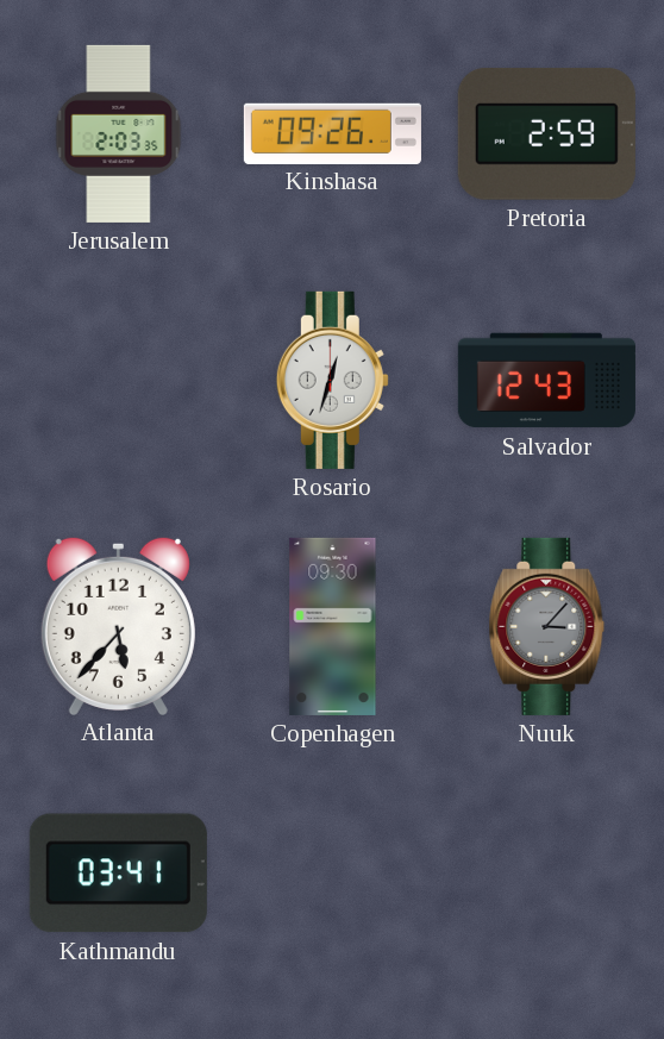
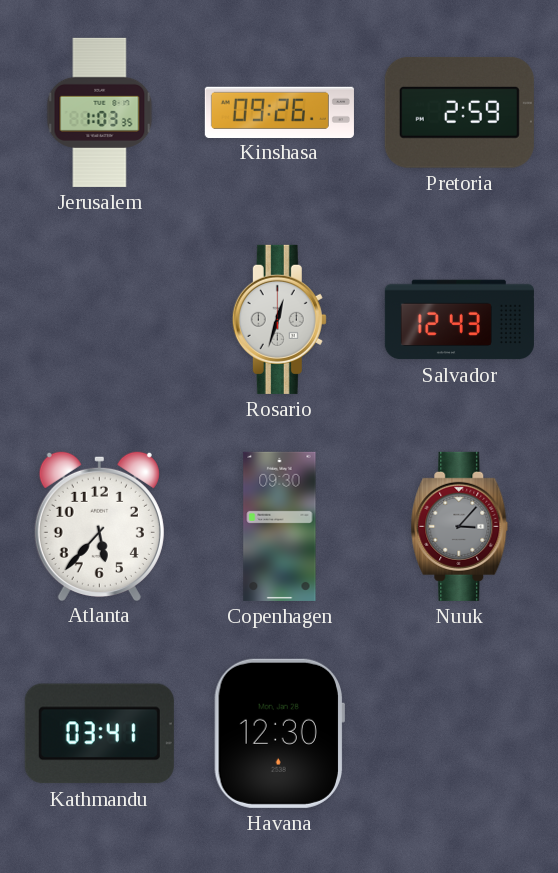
Jerusalem: 2:03 -> 1:03 (100, 112)
Havana: none -> 12:30 (279, 733)
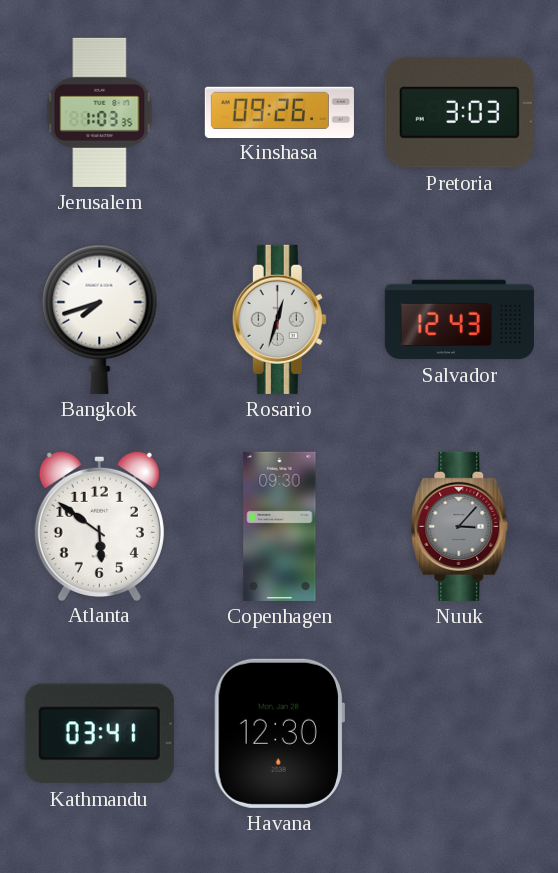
Pretoria: 2:59 -> 3:03 (459, 112)
Bangkok: none -> 7:42 (100, 319)
Atlanta: 5:37 -> 5:51 (99, 525)
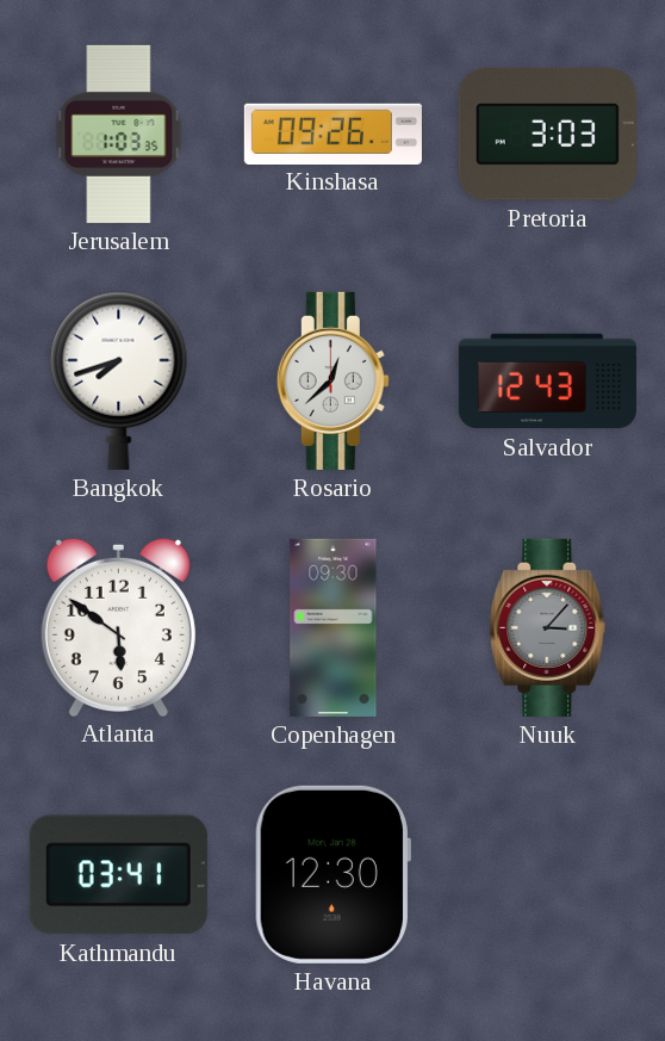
Rosario: 12:33 -> 12:38 (332, 380)
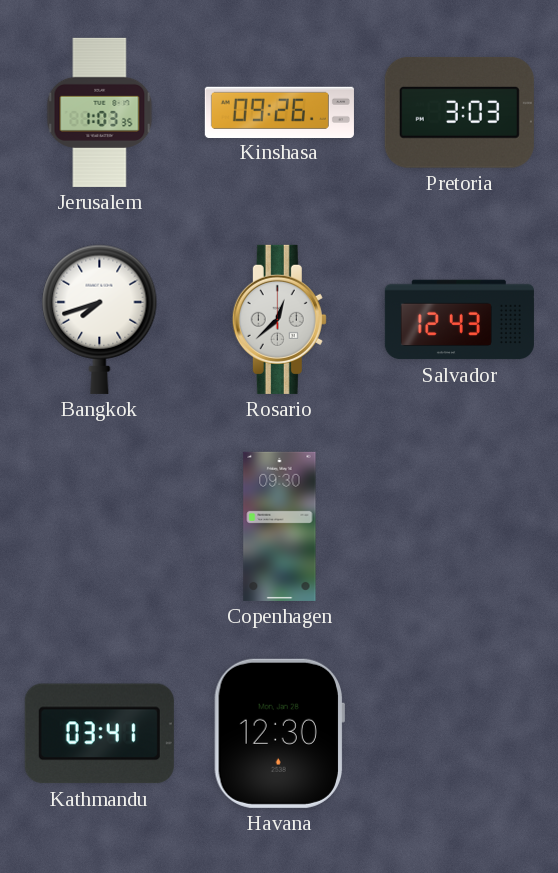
Atlanta: 5:51 -> none (118, 626)
Nuuk: 3:07 -> none (548, 627)
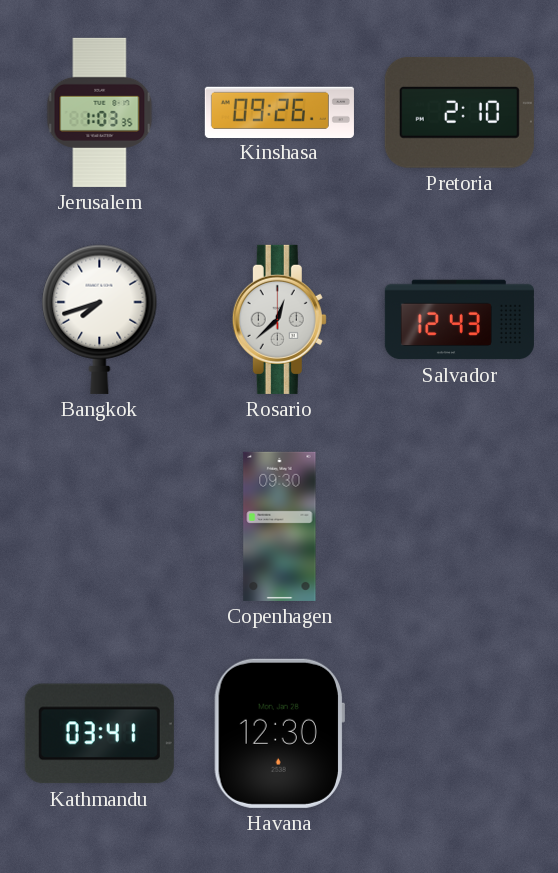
Pretoria: 3:03 -> 2:10 (459, 112)
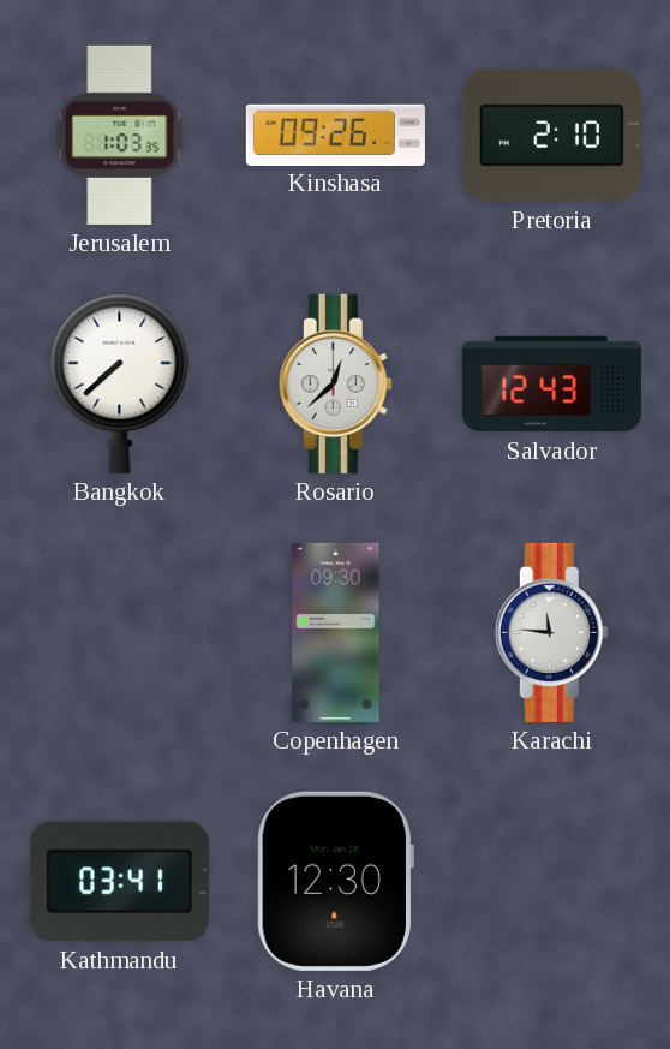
Bangkok: 7:42 -> 7:38 (120, 383)
Karachi: none -> 11:46 (551, 632)
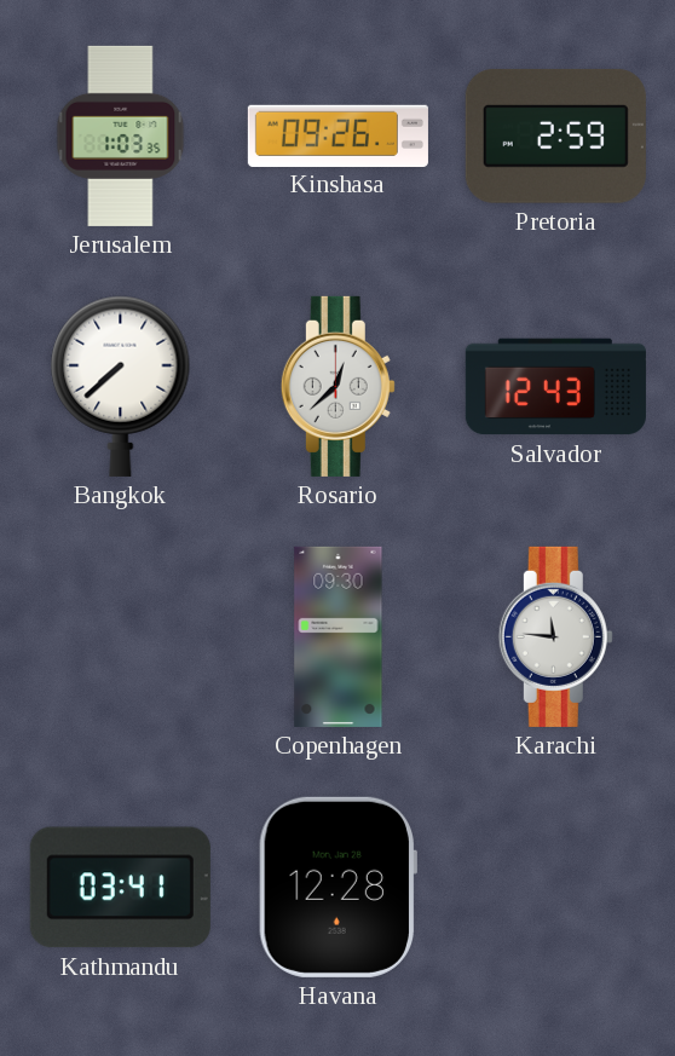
Pretoria: 2:10 -> 2:59 (555, 135)
Havana: 12:30 -> 12:28 (337, 887)
